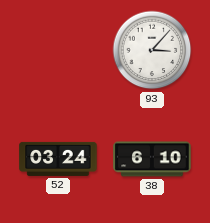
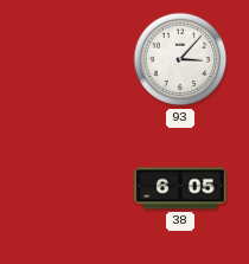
52: 03:24 -> none (58, 159)
38: 6:10 -> 6:05 (180, 188)
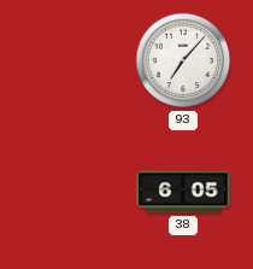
93: 3:07 -> 7:07 (183, 60)
